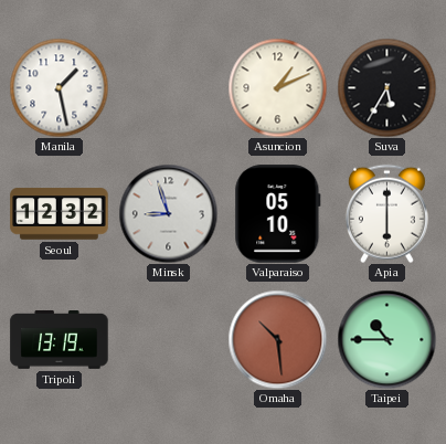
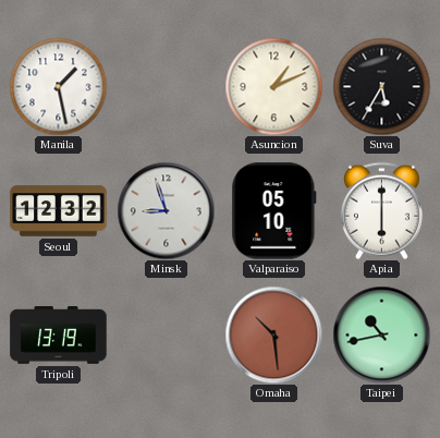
Taipei: 10:45 -> 10:43 (381, 334)
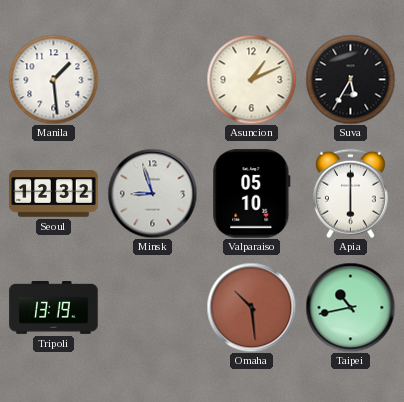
Manila: 1:28 -> 1:29 (53, 79)
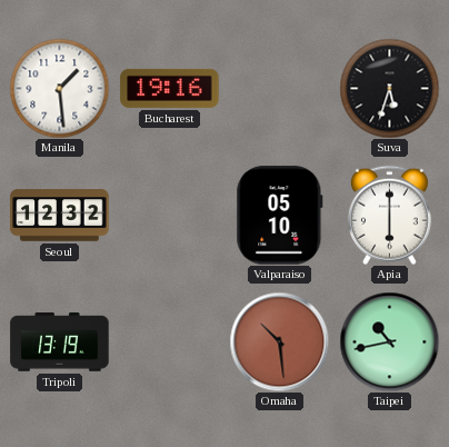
Bucharest: none -> 19:16 (170, 88)
Asuncion: 1:11 -> none (251, 79)
Suva: 5:35 -> 5:33 (389, 88)
Minsk: 8:57 -> none (152, 193)
